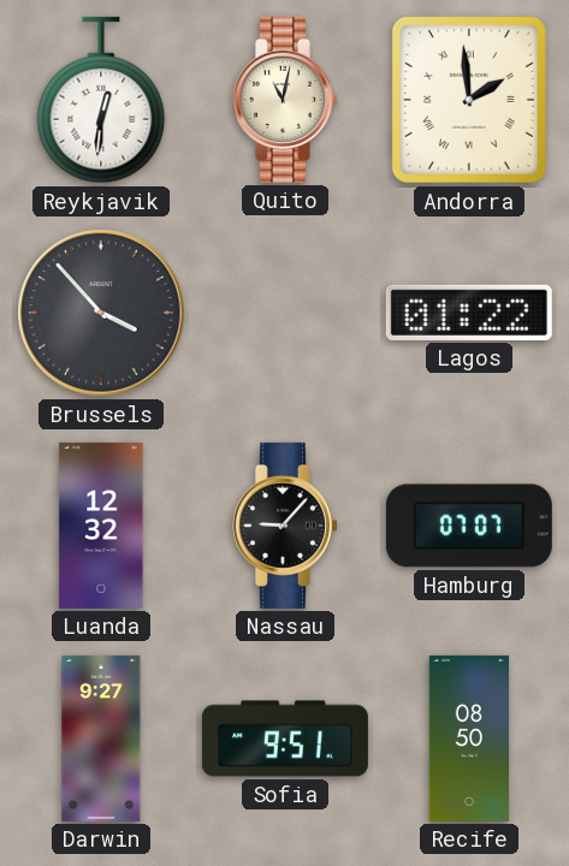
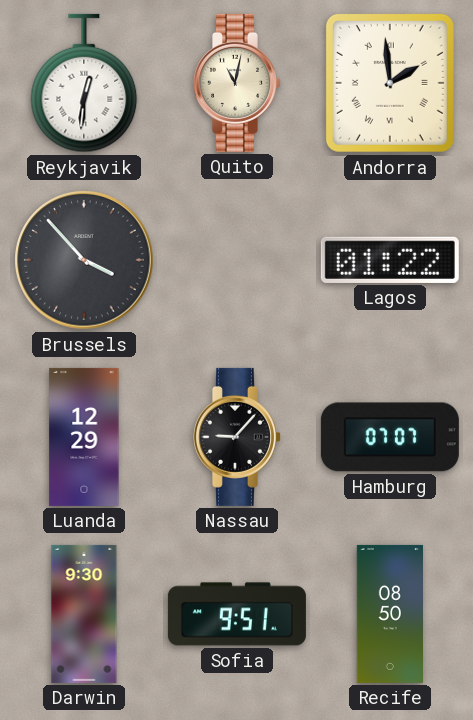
Luanda: 12:32 -> 12:29 (84, 437)
Darwin: 9:27 -> 9:30 (84, 614)
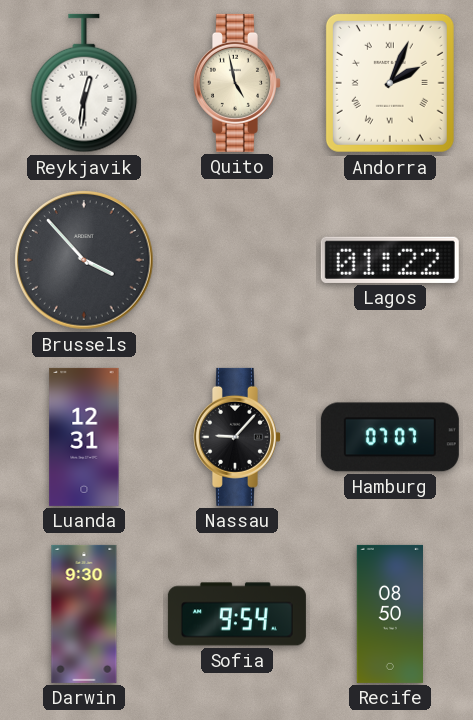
Quito: 11:02 -> 4:58 (238, 83)
Andorra: 1:59 -> 2:04 (390, 83)
Luanda: 12:29 -> 12:31 (84, 437)
Sofia: 9:51 -> 9:54 (237, 614)
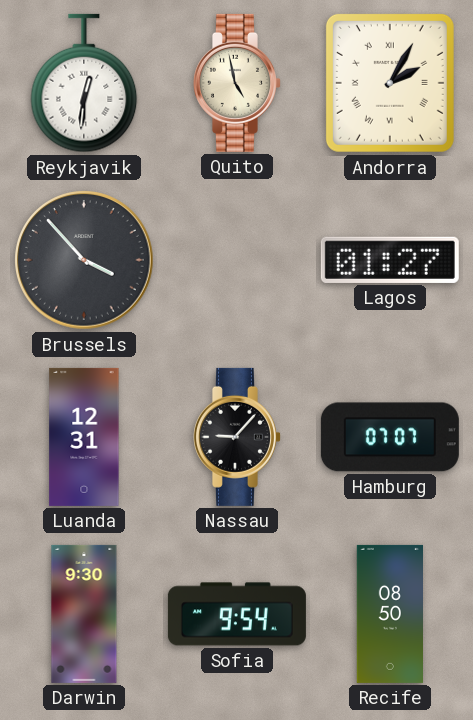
Andorra: 2:04 -> 2:05 (390, 83)
Lagos: 01:22 -> 01:27 (390, 260)
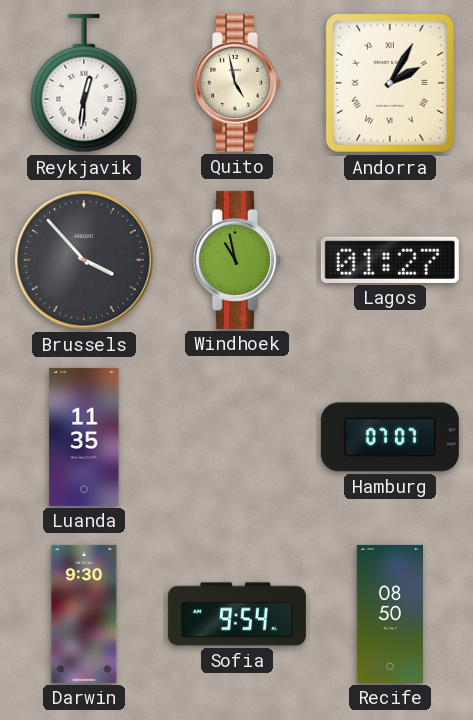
Windhoek: none -> 10:58 (238, 260)
Luanda: 12:31 -> 11:35 (84, 437)
Nassau: 9:07 -> none (238, 437)
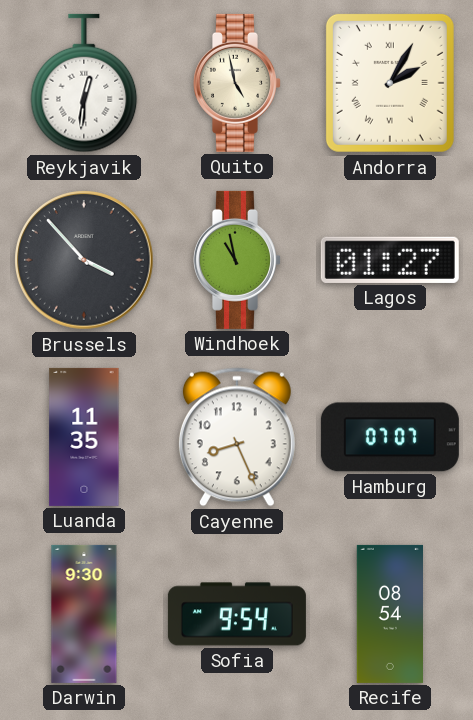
Cayenne: none -> 8:26 (237, 437)
Recife: 08:50 -> 08:54 (389, 614)
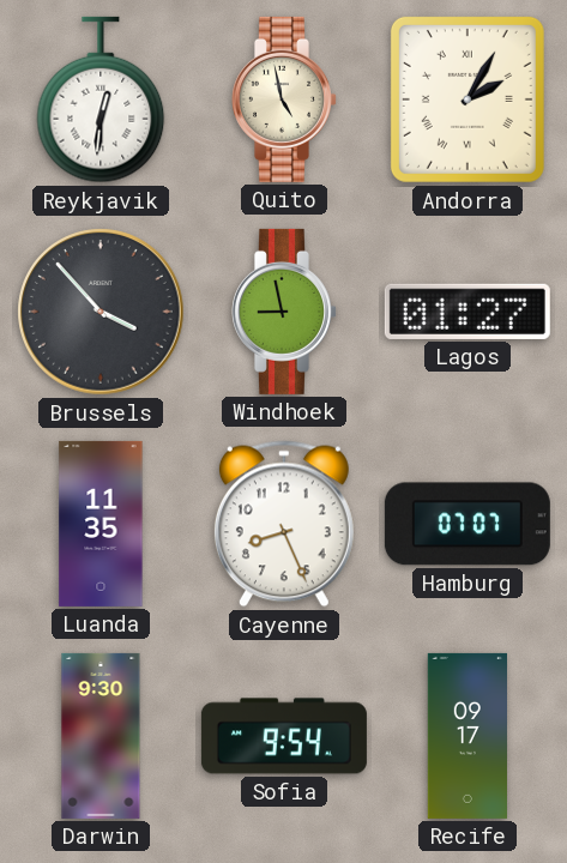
Windhoek: 10:58 -> 8:58 (285, 312)
Recife: 08:54 -> 09:17 (466, 736)
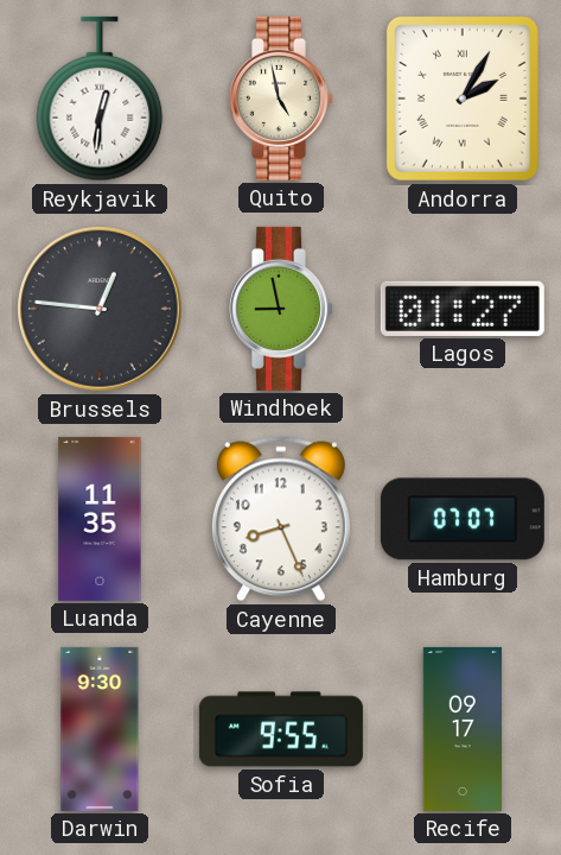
Brussels: 3:53 -> 12:46 (101, 310)
Sofia: 9:54 -> 9:55 (281, 729)
